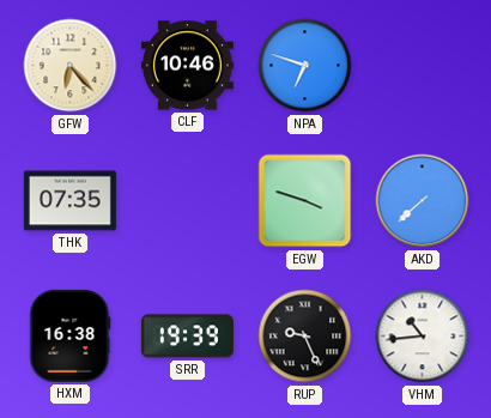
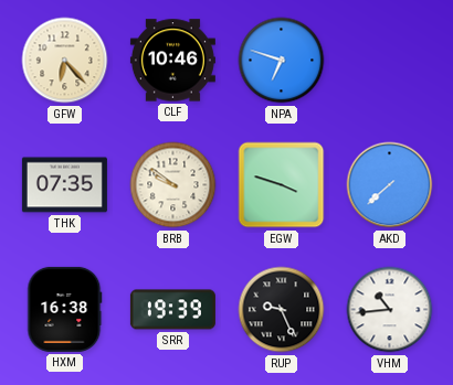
BRB: none -> 9:51 (173, 185)
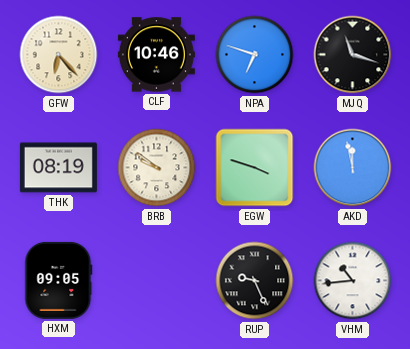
MJQ: none -> 11:18 (353, 55)
THK: 07:35 -> 08:19 (58, 168)
AKD: 7:38 -> 11:58 (353, 168)
HXM: 16:38 -> 09:05 (59, 280)
SRR: 19:39 -> none (172, 310)
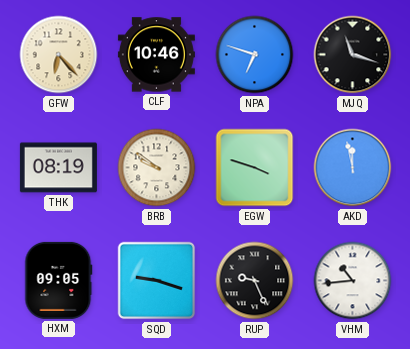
SQD: none -> 9:18 (157, 281)
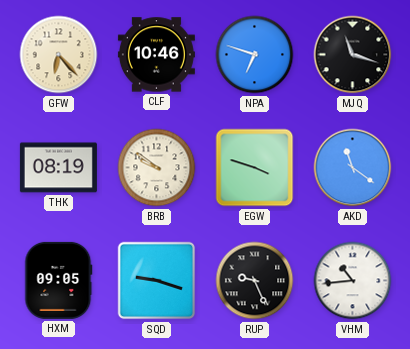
AKD: 11:58 -> 11:21 (353, 168)
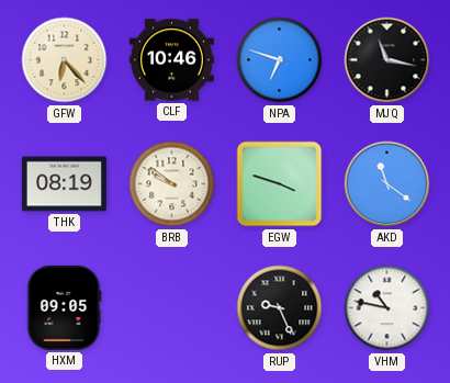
MJQ: 11:18 -> 11:17 (387, 60)
SQD: 9:18 -> none (157, 281)
VHM: 10:44 -> 10:47 (387, 308)
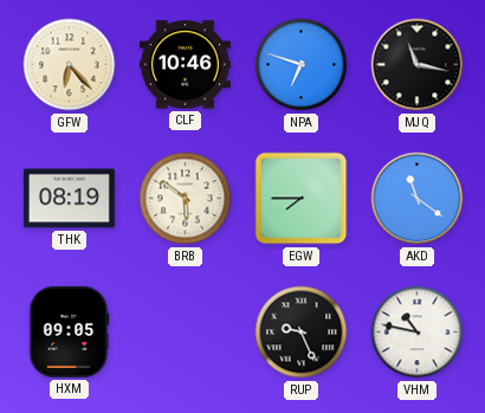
BRB: 9:51 -> 5:51 (186, 199)
EGW: 3:48 -> 7:45 (302, 199)
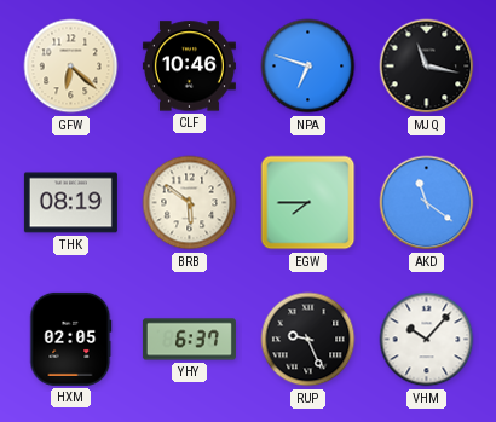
GFW: 6:23 -> 6:22 (71, 67)
HXM: 09:05 -> 02:05 (71, 339)
YHY: none -> 6:37 (189, 340)
VHM: 10:47 -> 10:07 (427, 340)
